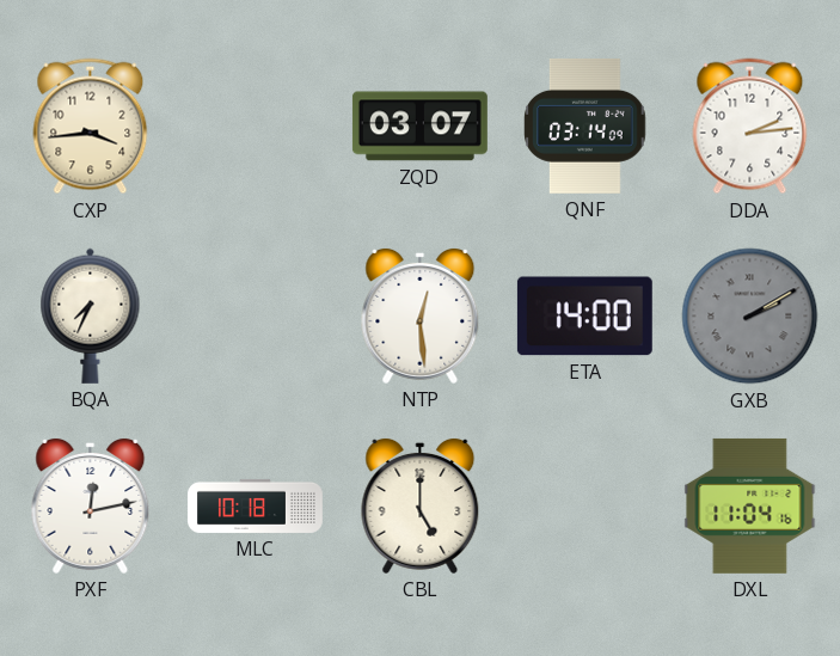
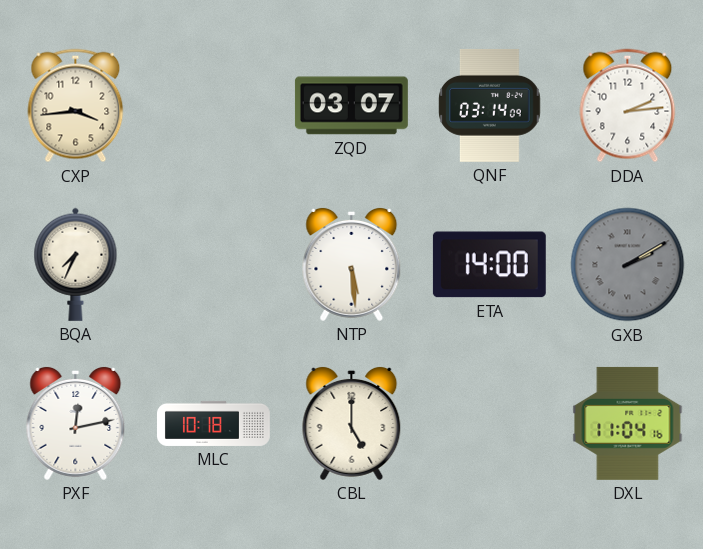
NTP: 12:29 -> 5:29 (352, 264)
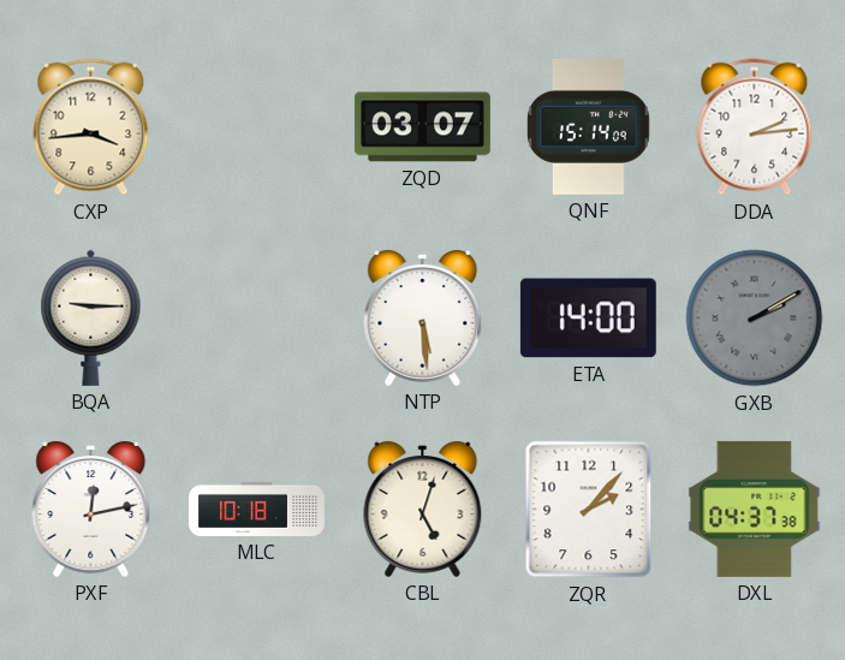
QNF: 03:14 -> 15:14 (589, 126)
BQA: 7:34 -> 9:15 (91, 317)
CBL: 5:00 -> 5:03 (423, 509)
ZQR: none -> 2:07 (589, 510)
DXL: 11:04 -> 04:37 (755, 509)
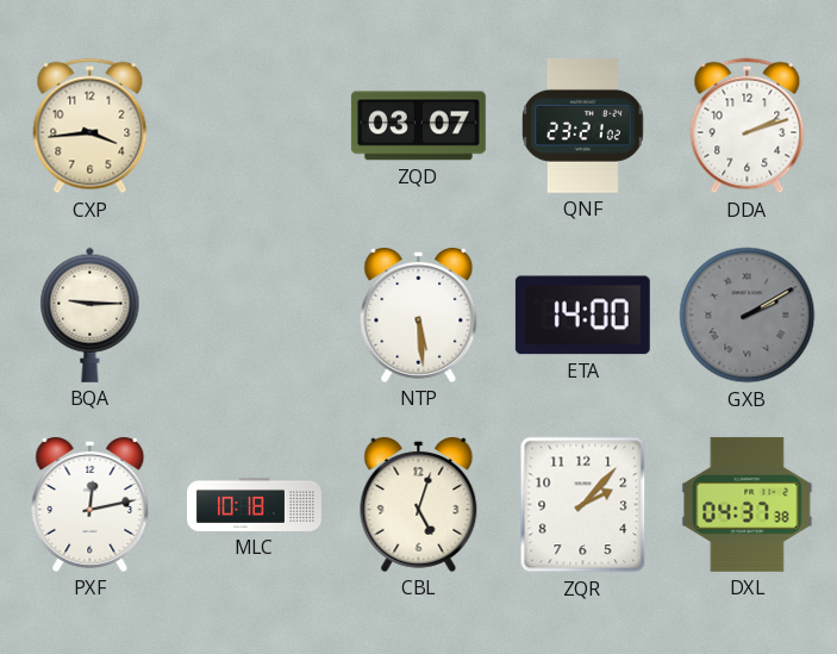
QNF: 15:14 -> 23:21 (583, 125)
DDA: 2:14 -> 2:12 (748, 126)
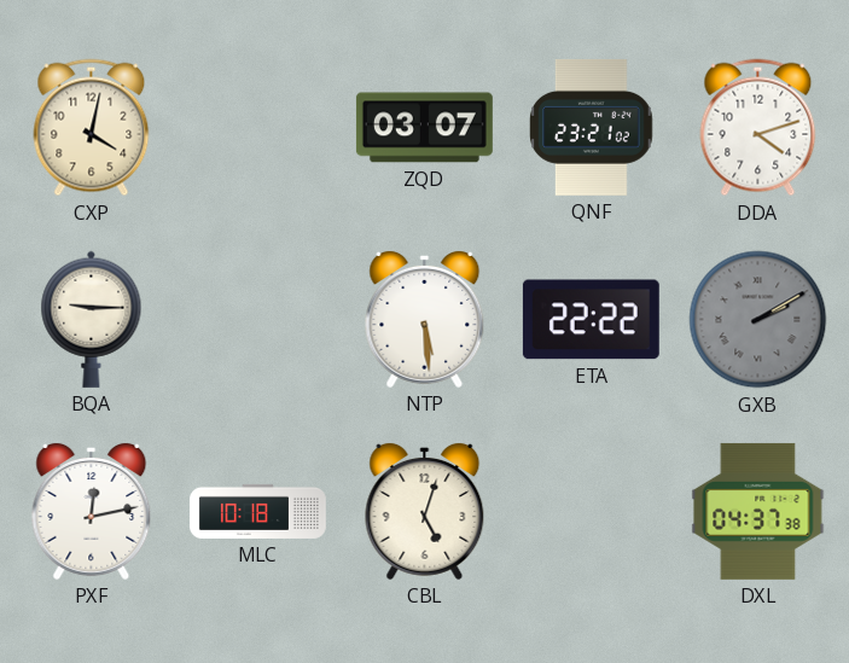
CXP: 3:44 -> 4:02 (92, 128)
DDA: 2:12 -> 4:12 (758, 128)
ETA: 14:00 -> 22:22 (591, 320)
ZQR: 2:07 -> none (583, 505)
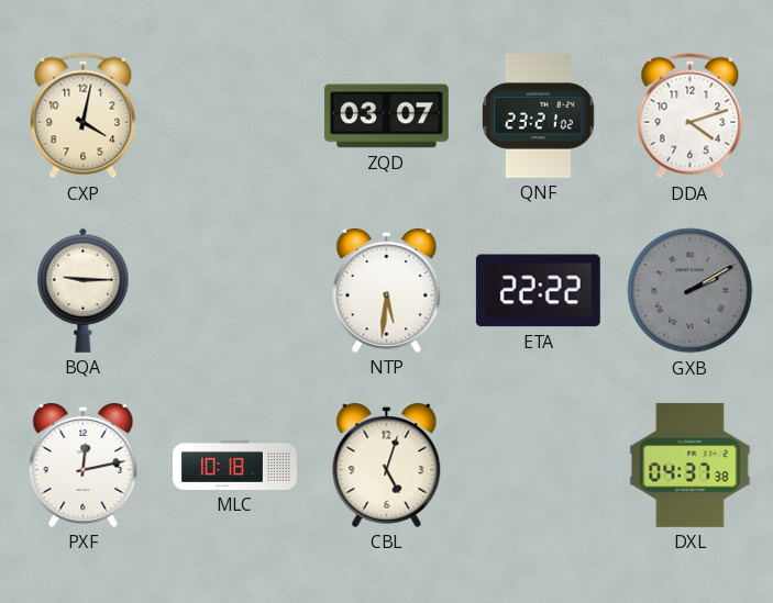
NTP: 5:29 -> 5:31 (387, 290)
